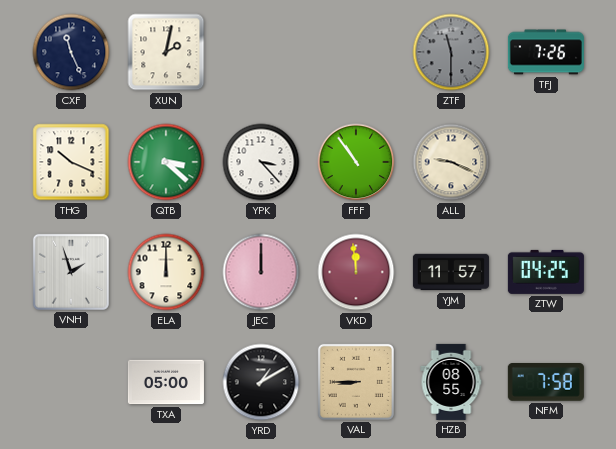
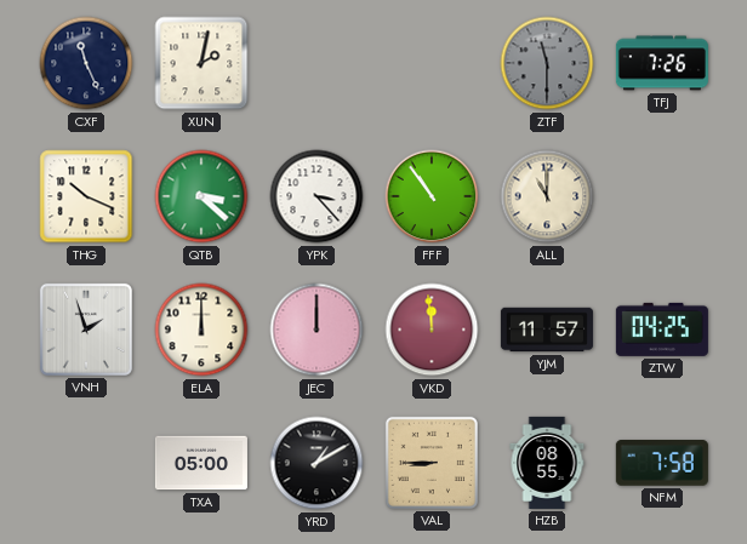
ALL: 9:19 -> 11:00 (547, 196)
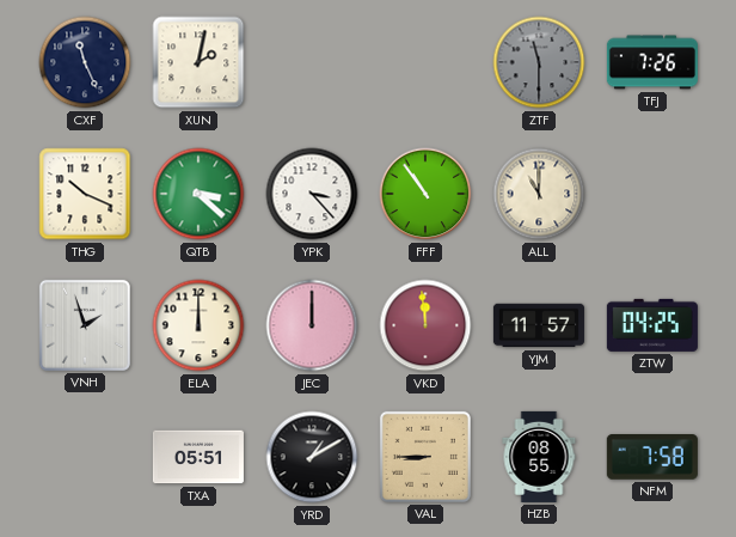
TXA: 05:00 -> 05:51 (198, 457)
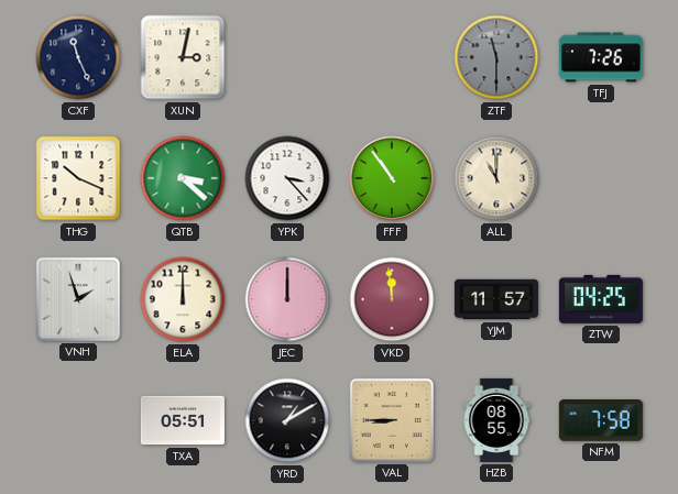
XUN: 2:02 -> 3:02 (183, 57)
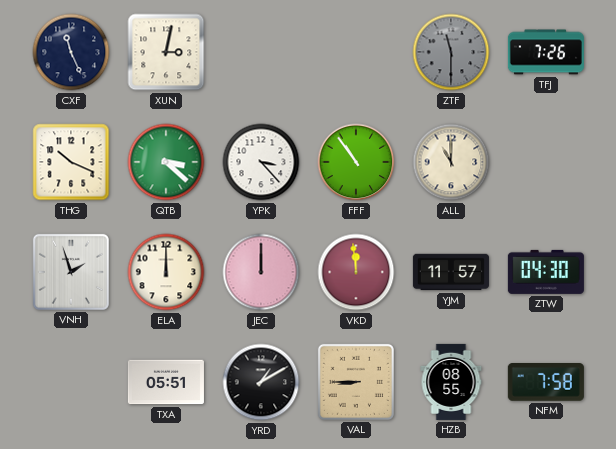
ZTW: 04:25 -> 04:30 (546, 272)
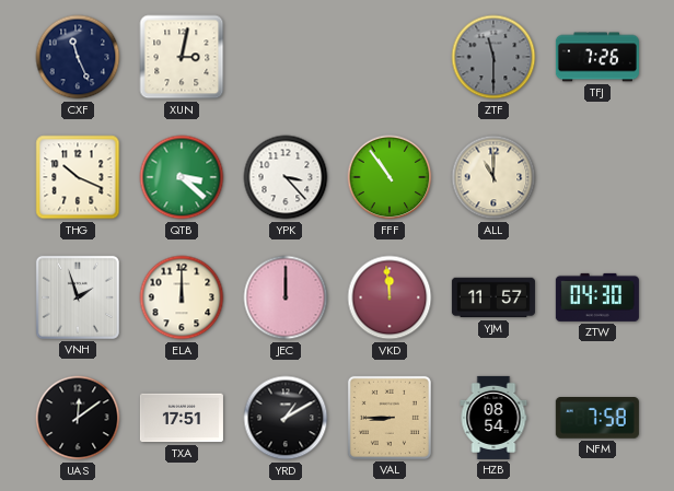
UAS: none -> 12:09 (78, 418)
TXA: 05:51 -> 17:51 (182, 418)
HZB: 08:55 -> 08:54 (493, 418)
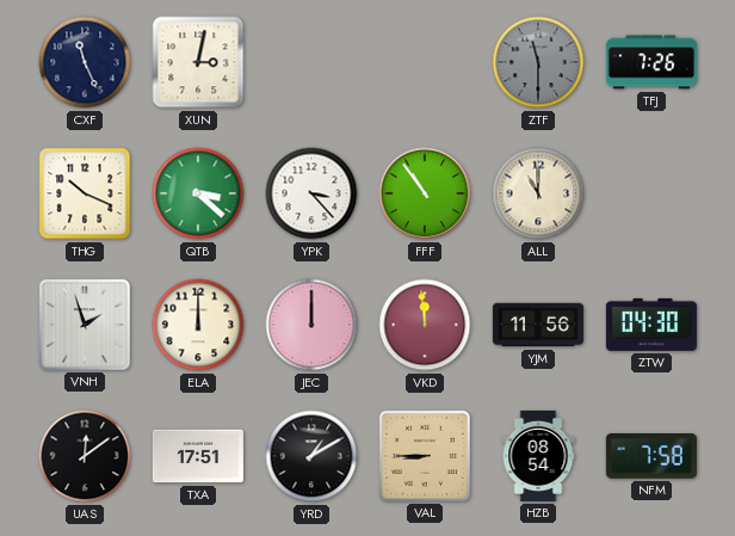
YJM: 11:57 -> 11:56 (538, 325)
